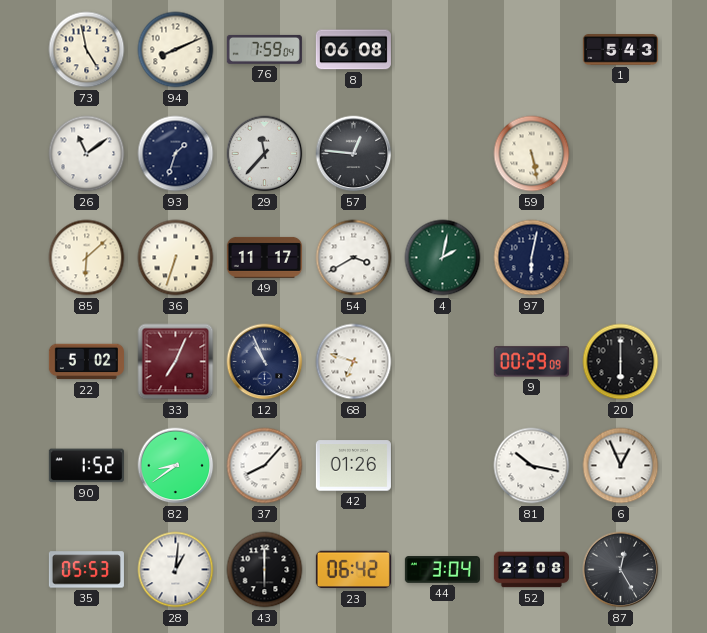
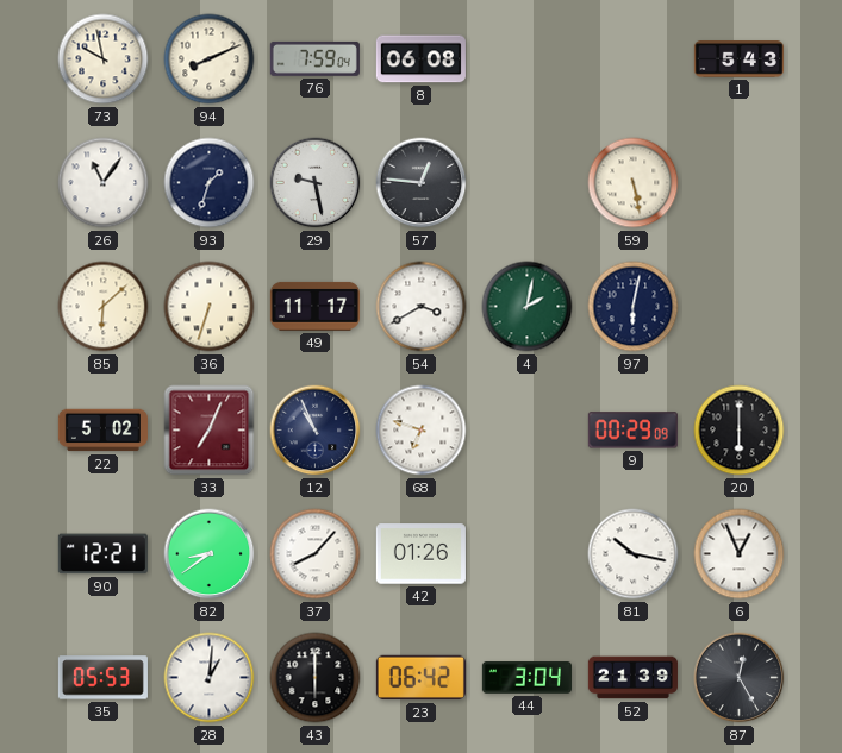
73: 4:58 -> 9:58 (104, 59)
26: 11:09 -> 11:06 (104, 183)
29: 11:37 -> 9:28 (316, 183)
90: 1:52 -> 12:21 (102, 554)
52: 22:08 -> 21:39 (632, 678)
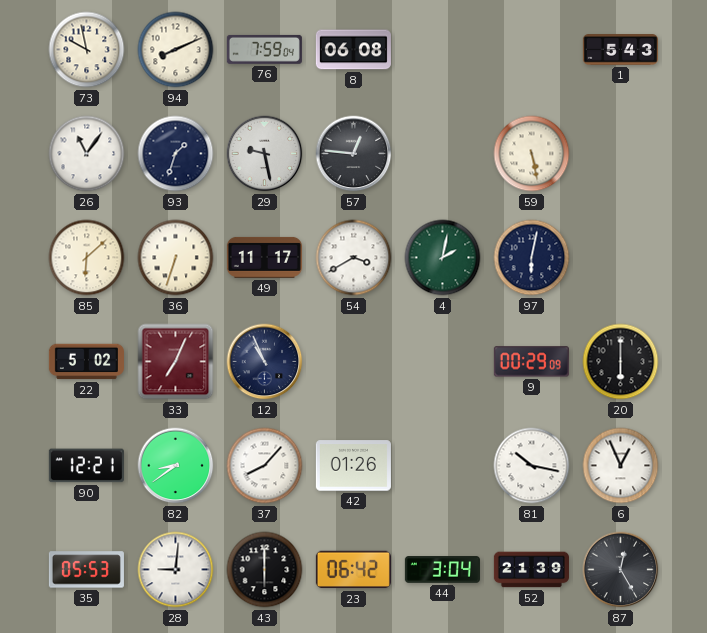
68: 6:48 -> none (422, 431)
28: 1:01 -> 9:01 (176, 570)
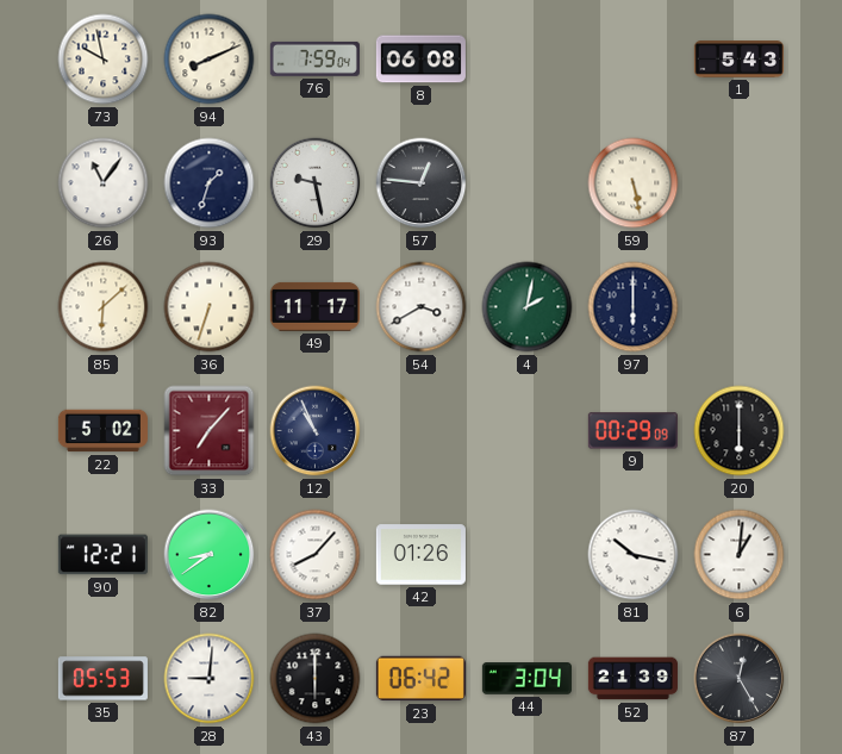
97: 6:02 -> 6:00 (634, 307)
33: 7:04 -> 7:07 (210, 431)
6: 12:56 -> 1:01 (740, 555)
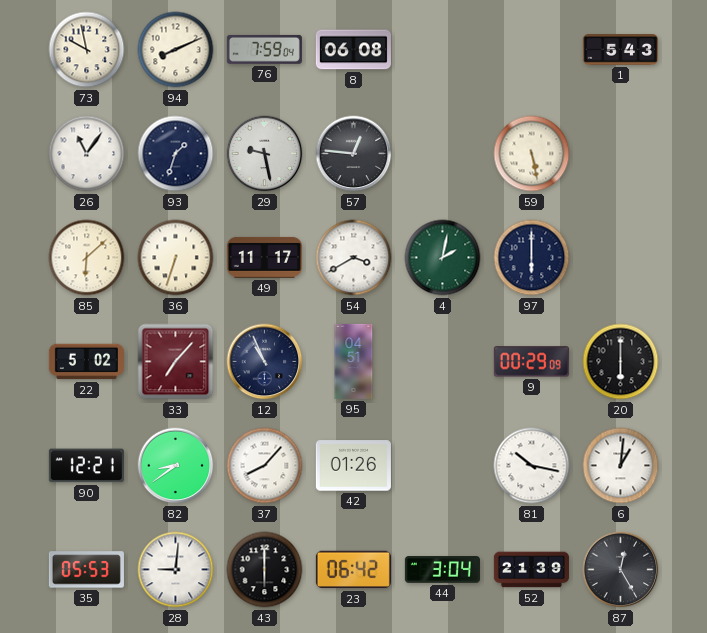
95: none -> 04:51 (354, 361)
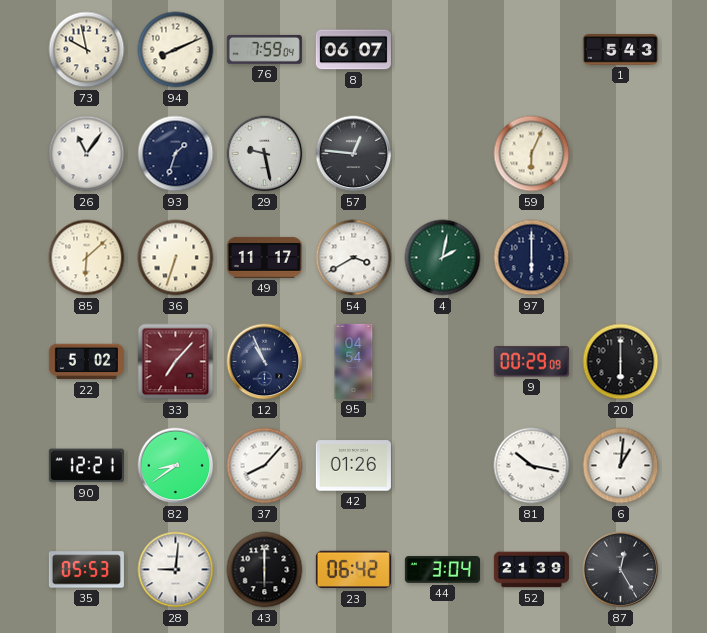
8: 06:08 -> 06:07 (353, 50)
59: 5:28 -> 6:04 (532, 154)
95: 04:51 -> 04:54 (354, 361)
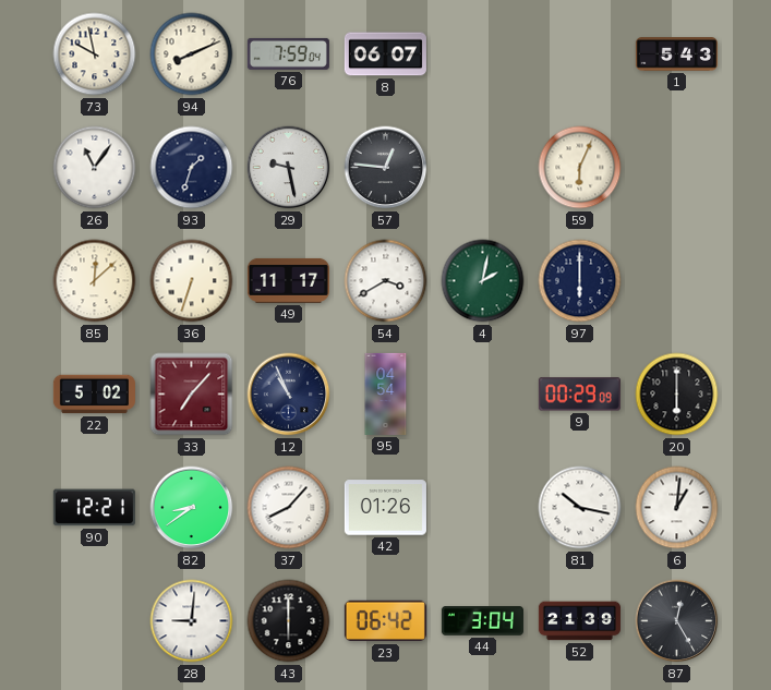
85: 6:08 -> 12:08 (95, 281)
35: 05:53 -> none (86, 570)
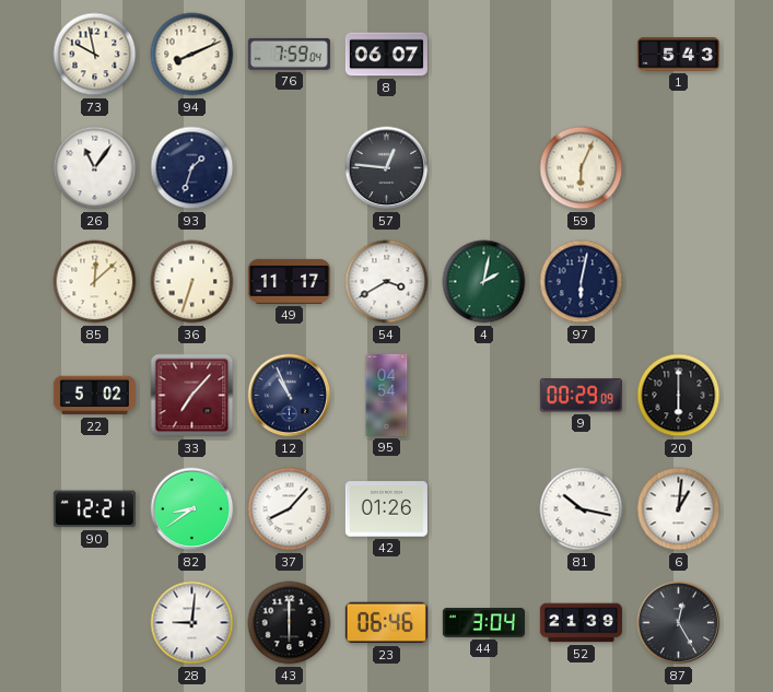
29: 9:28 -> none (289, 168)
97: 6:00 -> 6:02 (582, 282)
23: 06:42 -> 06:46 (386, 623)
